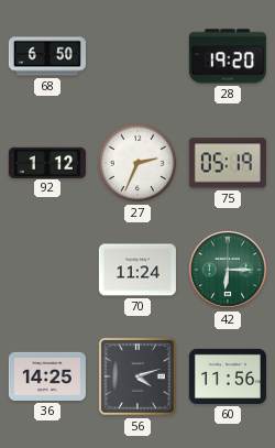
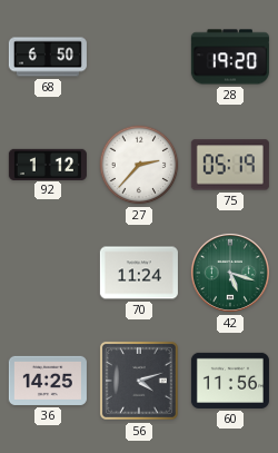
27: 2:34 -> 2:37 (139, 165)
42: 6:15 -> 5:18 (230, 273)
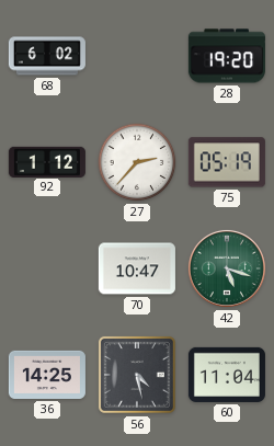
68: 6:50 -> 6:02 (47, 56)
70: 11:24 -> 10:47 (137, 268)
56: 4:12 -> 4:28 (137, 375)
60: 11:56 -> 11:04 (227, 375)
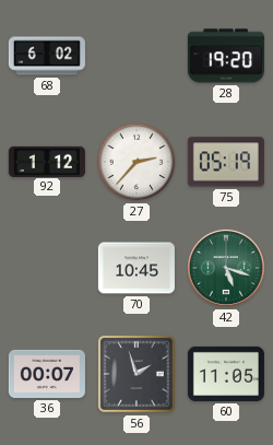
70: 10:47 -> 10:45 (136, 268)
36: 14:25 -> 00:07 (47, 374)
56: 4:28 -> 1:57 (136, 374)
60: 11:04 -> 11:05 (226, 374)
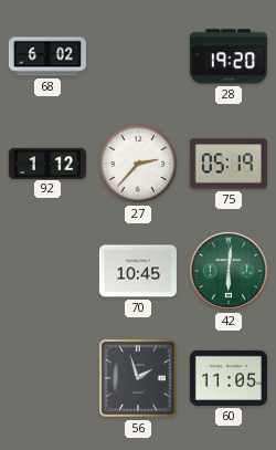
42: 5:18 -> 6:01 (229, 271)
36: 00:07 -> none (47, 374)
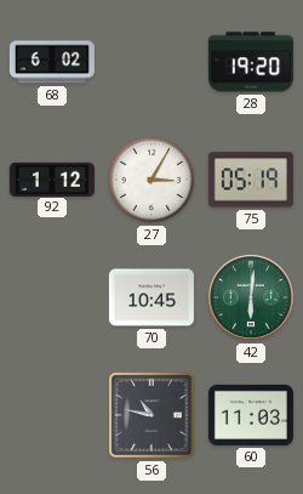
27: 2:37 -> 3:05 (151, 180)
56: 1:57 -> 10:47 (151, 415)
60: 11:05 -> 11:03 (251, 415)
